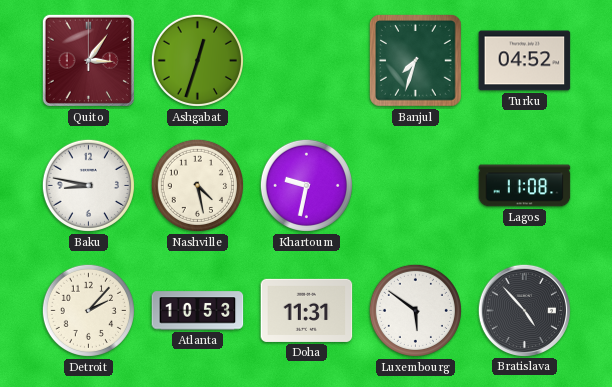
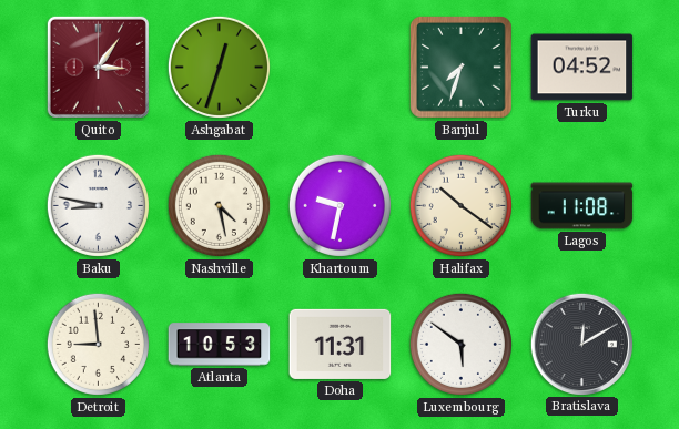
Halifax: none -> 10:21 (460, 205)
Detroit: 2:07 -> 8:59 (98, 344)
Bratislava: 4:53 -> 12:10 (581, 344)
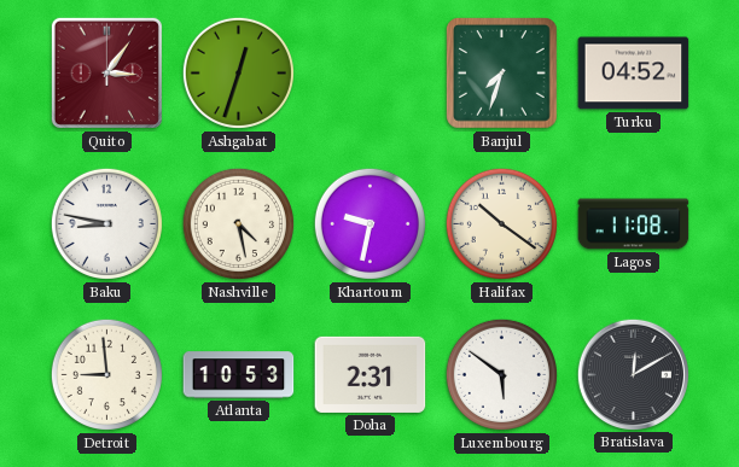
Doha: 11:31 -> 2:31 (371, 374)
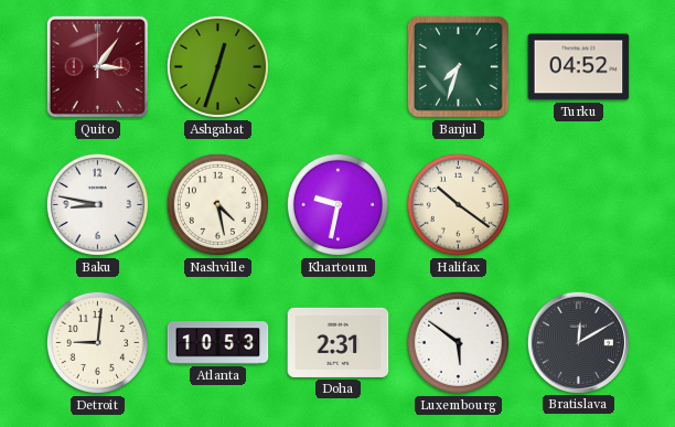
Lagos: 11:08 -> none (634, 224)
Detroit: 8:59 -> 9:01 (97, 342)
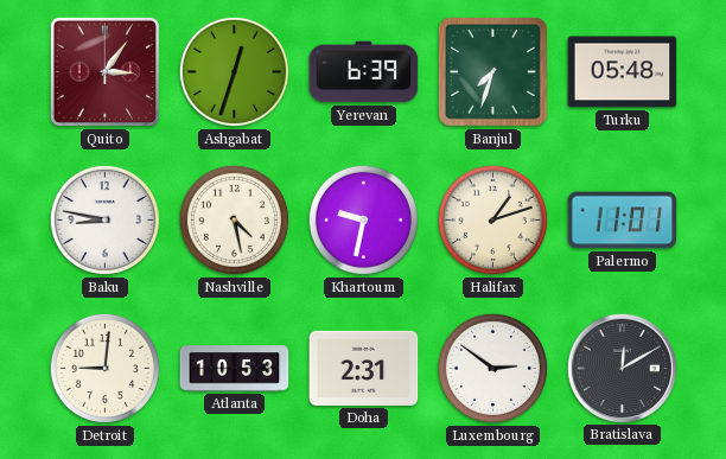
Yerevan: none -> 6:39 (364, 72)
Turku: 04:52 -> 05:48 (623, 72)
Halifax: 10:21 -> 1:12 (492, 219)
Palermo: none -> 11:01 (623, 221)
Luxembourg: 5:51 -> 2:51 (492, 368)
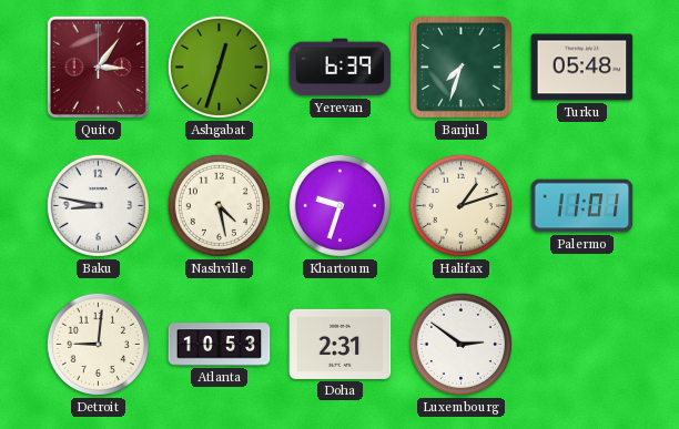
Khartoum: 9:32 -> 9:33 (339, 205)
Bratislava: 12:10 -> none (622, 368)
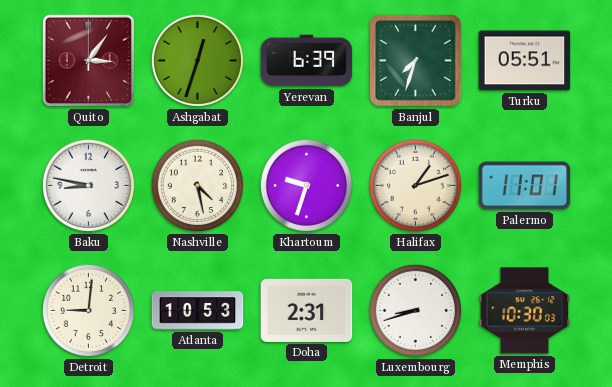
Turku: 05:48 -> 05:51 (525, 61)
Luxembourg: 2:51 -> 8:42 (415, 310)
Memphis: none -> 10:30 (525, 311)
